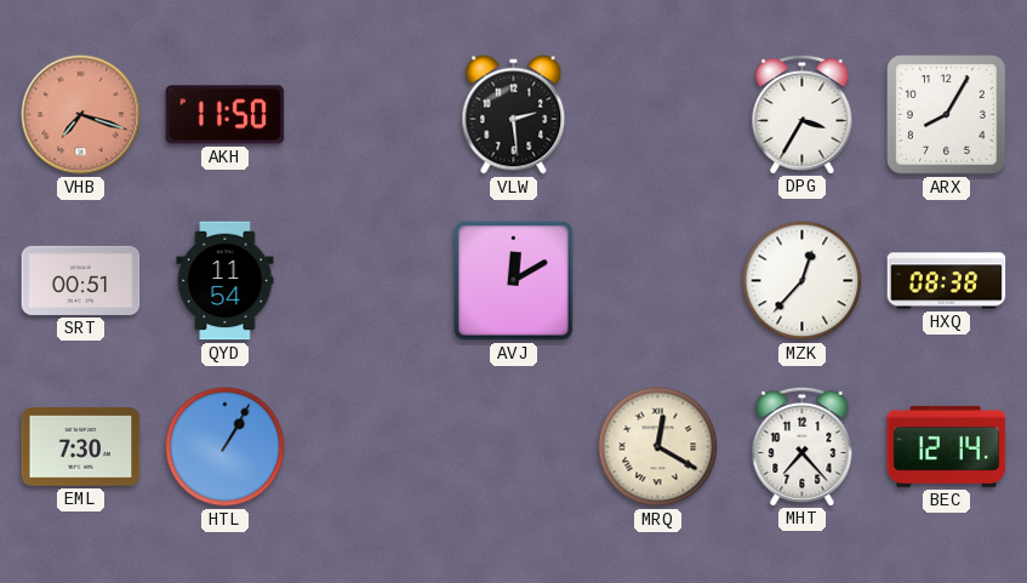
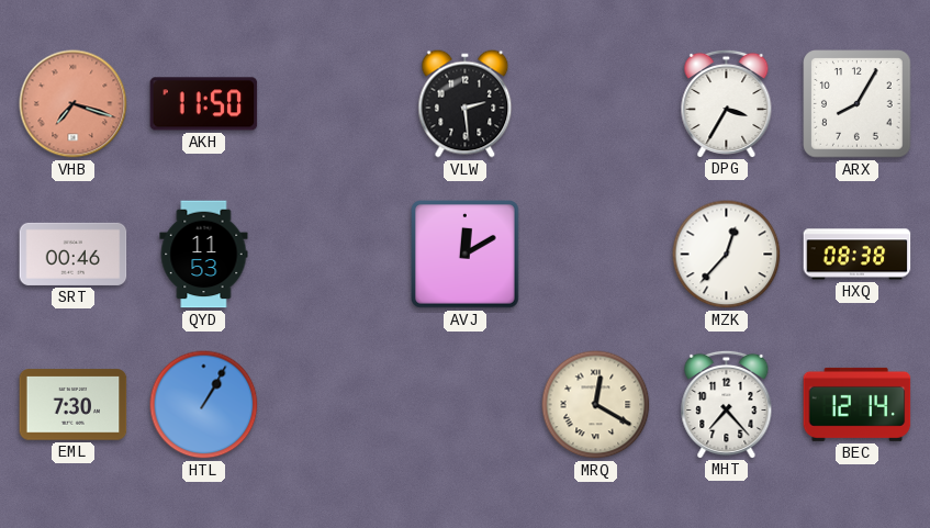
SRT: 00:51 -> 00:46 (74, 254)
QYD: 11:54 -> 11:53 (204, 255)
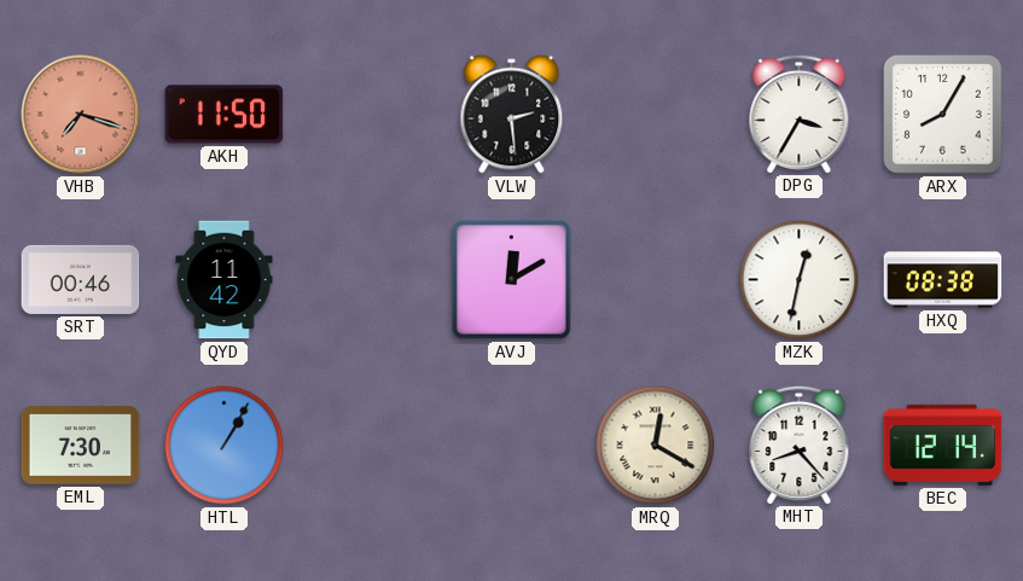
QYD: 11:53 -> 11:42 (225, 280)
MZK: 12:37 -> 12:32 (800, 280)
MHT: 7:23 -> 8:23 (800, 445)
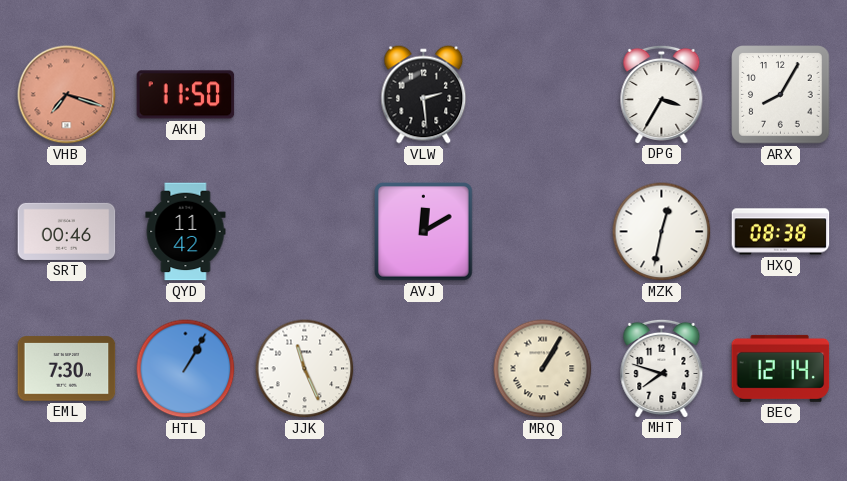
JJK: none -> 11:26 (305, 369)
MRQ: 12:20 -> 1:05 (543, 369)
MHT: 8:23 -> 7:48 (662, 368)
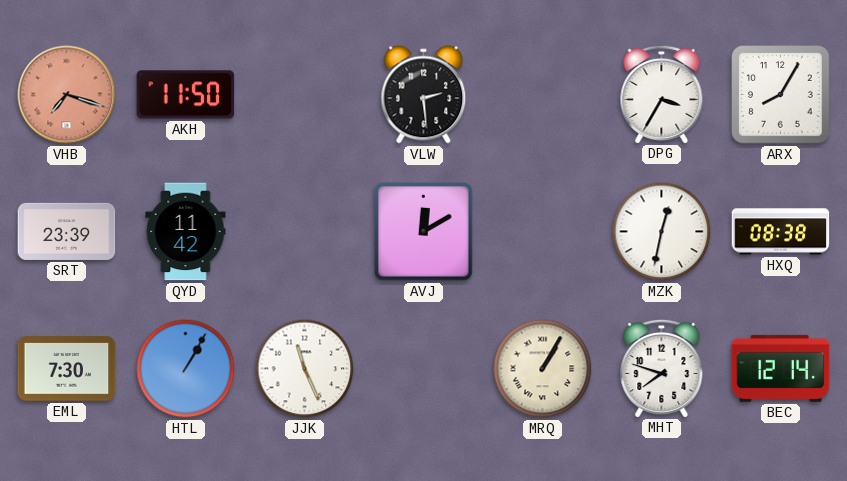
SRT: 00:46 -> 23:39 (67, 231)
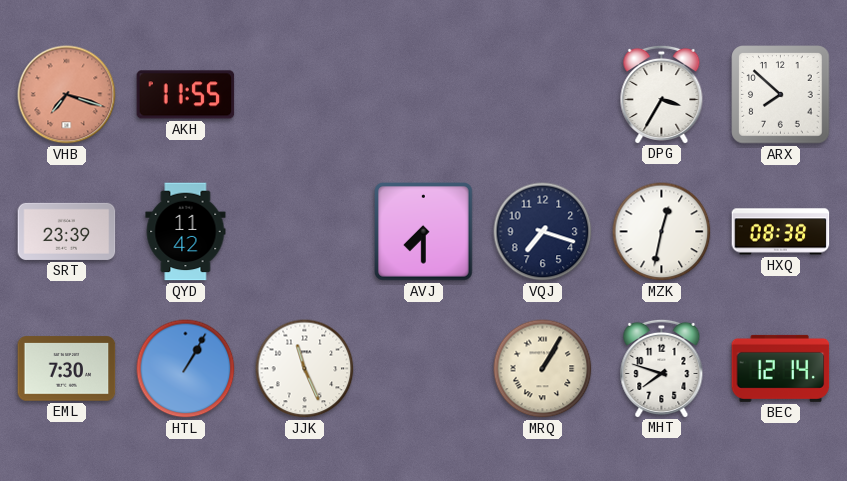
AKH: 11:50 -> 11:55 (186, 95)
VLW: 2:29 -> none (424, 95)
ARX: 8:05 -> 7:52 (781, 95)
AVJ: 12:10 -> 7:30 (424, 232)
VQJ: none -> 7:18 (543, 232)
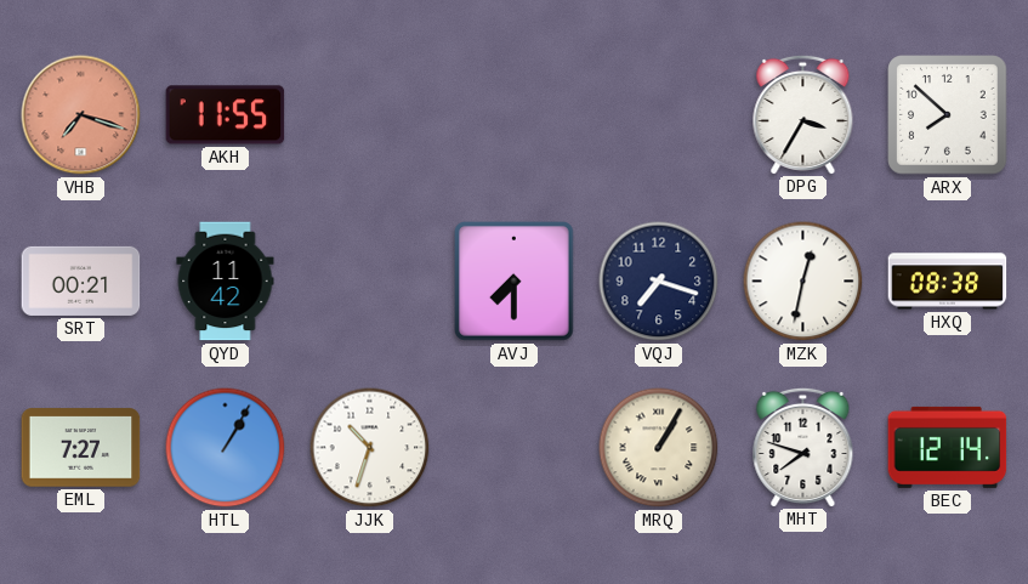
SRT: 23:39 -> 00:21 (81, 280)
EML: 7:30 -> 7:27 (81, 448)
JJK: 11:26 -> 10:33 (370, 448)
